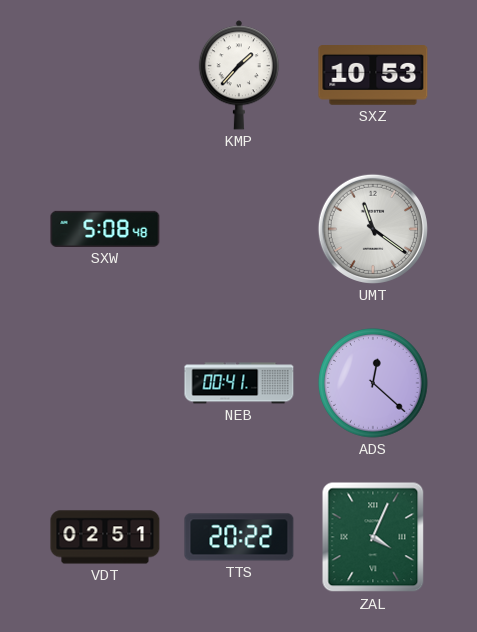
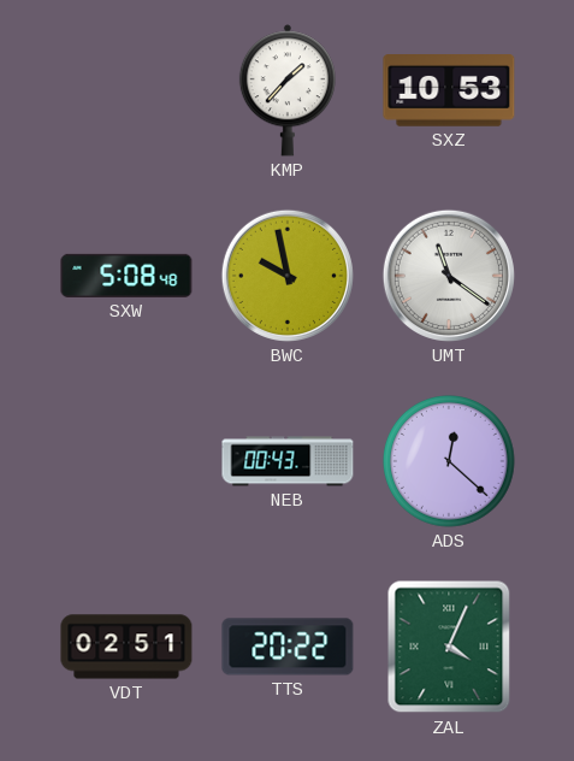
BWC: none -> 9:58 (288, 276)
NEB: 00:41 -> 00:43 (288, 461)
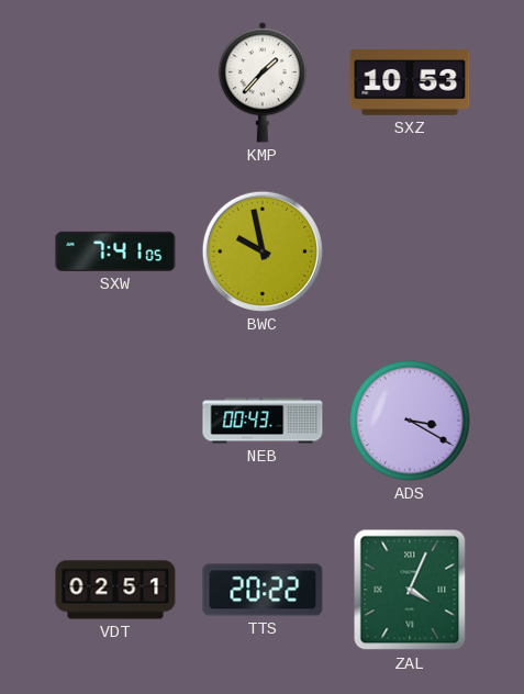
SXW: 5:08 -> 7:41 (115, 251)
UMT: 11:21 -> none (449, 276)
ADS: 12:22 -> 3:20 (410, 422)
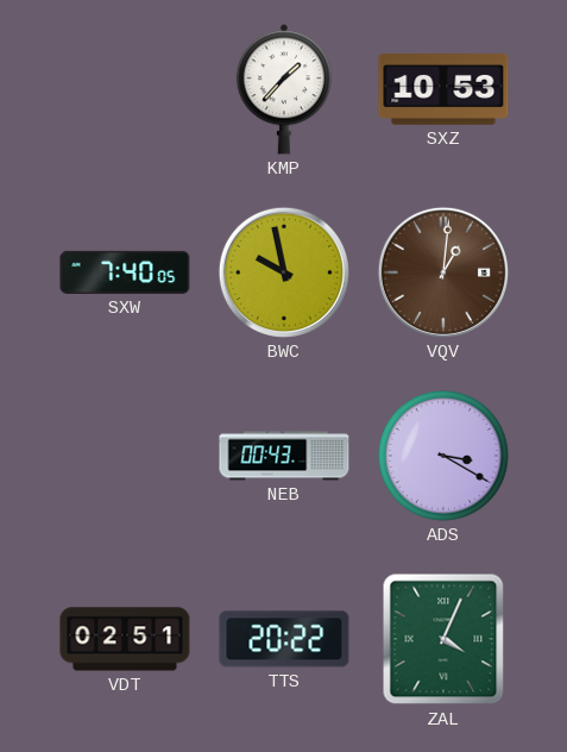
SXW: 7:41 -> 7:40 (125, 272)
VQV: none -> 1:01 (443, 272)
